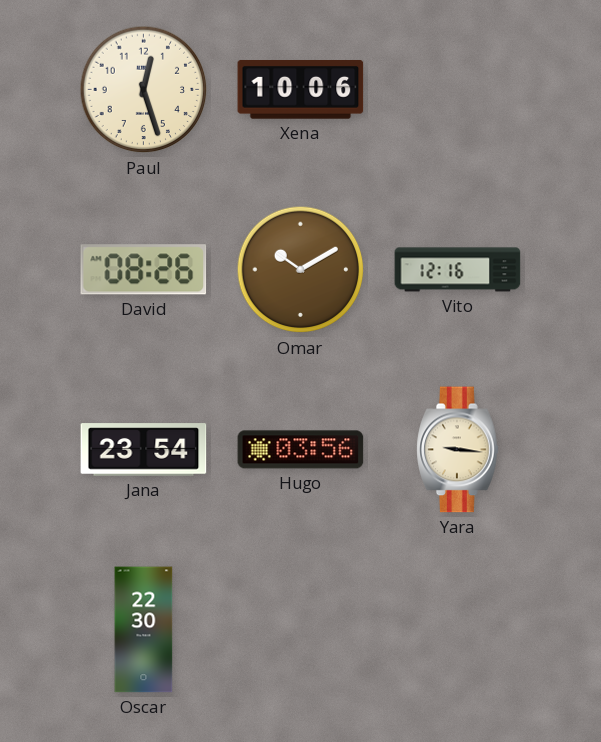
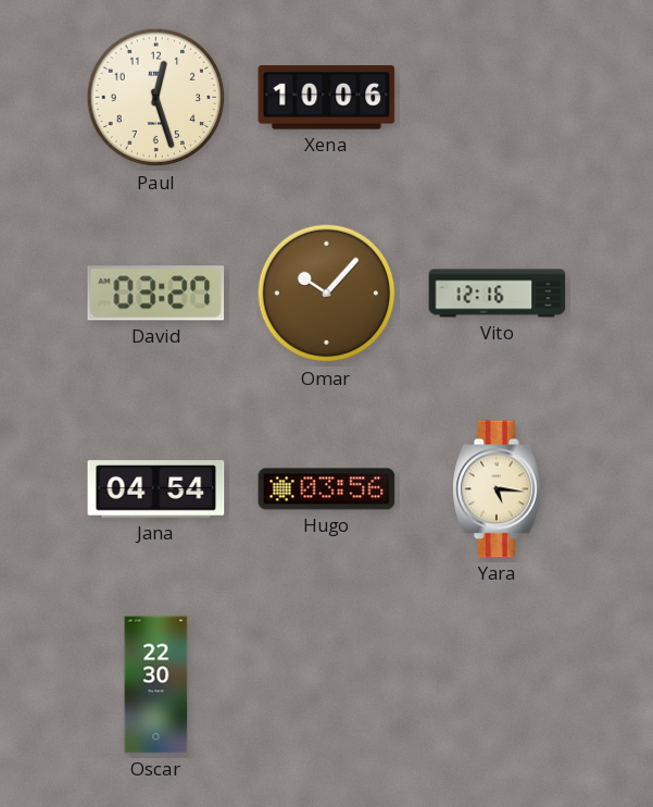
David: 08:26 -> 03:27 (156, 294)
Omar: 10:10 -> 10:07 (327, 294)
Jana: 23:54 -> 04:54 (156, 489)
Yara: 9:16 -> 5:16 (498, 489)
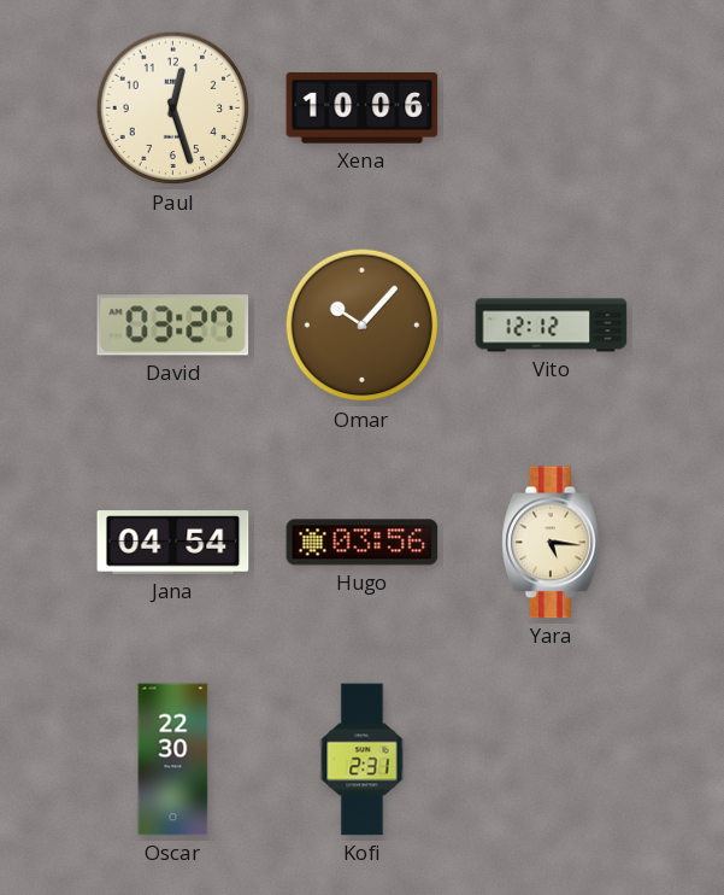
Vito: 12:16 -> 12:12 (552, 326)
Kofi: none -> 2:31 (363, 760)
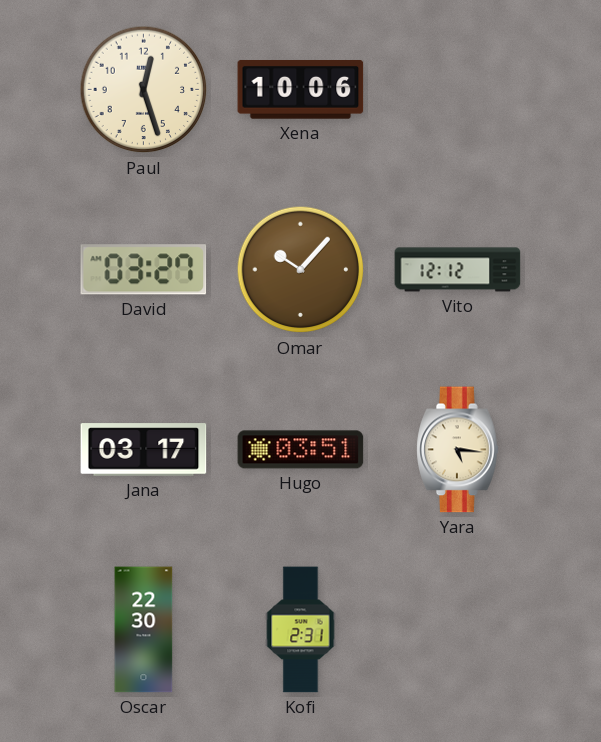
Jana: 04:54 -> 03:17 (144, 450)
Hugo: 03:56 -> 03:51 (301, 450)
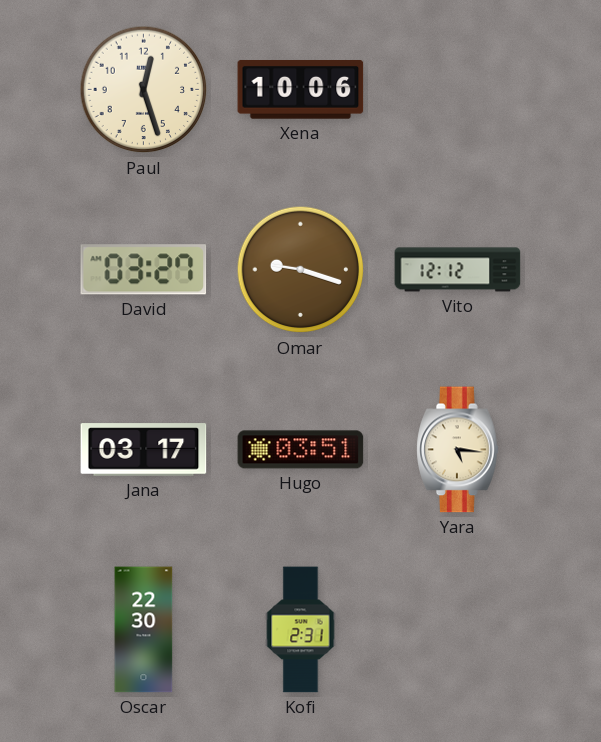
Omar: 10:07 -> 9:18 (301, 270)
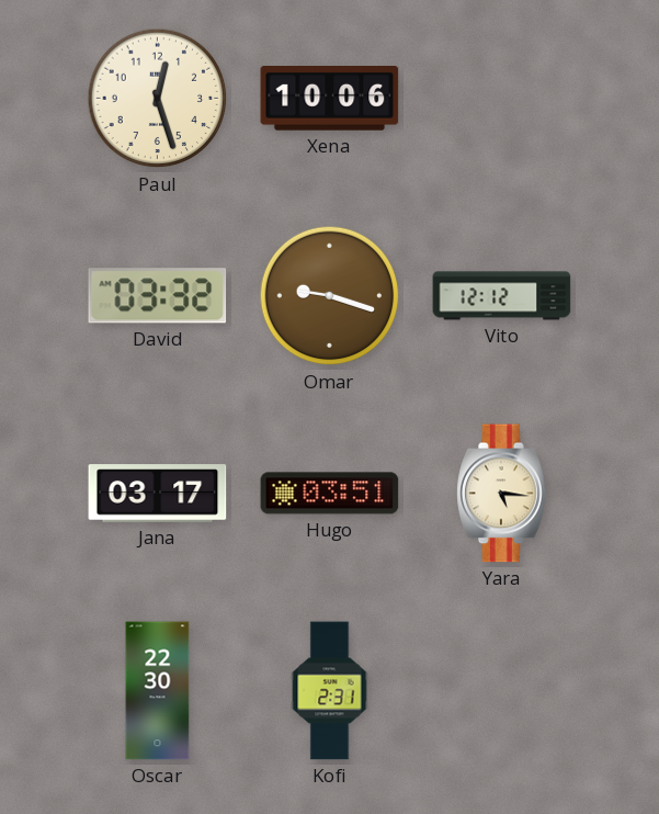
David: 03:27 -> 03:32 (158, 296)
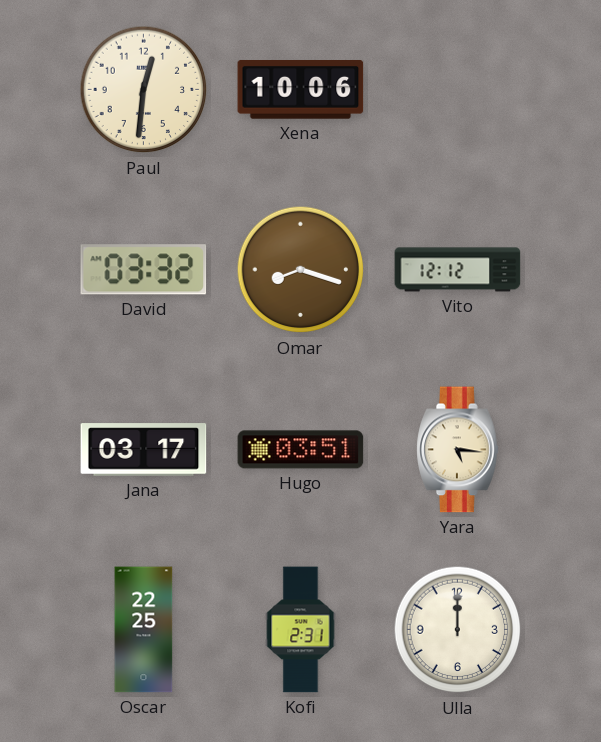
Paul: 12:27 -> 12:31 (144, 90)
Omar: 9:18 -> 8:18 (301, 270)
Oscar: 22:30 -> 22:25 (144, 630)
Ulla: none -> 12:00 (458, 630)
